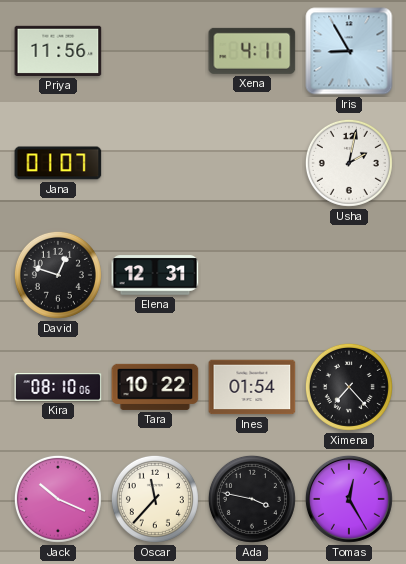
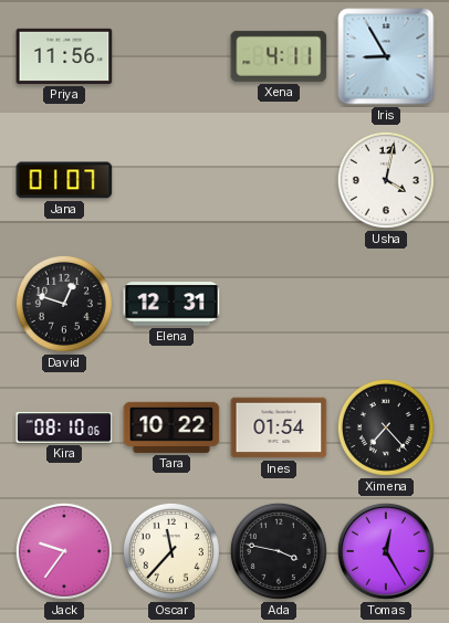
Usha: 2:02 -> 4:02 (386, 180)
Jack: 10:19 -> 9:36 (64, 551)
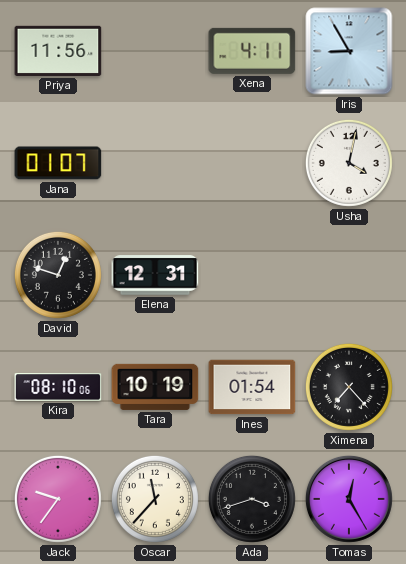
Tara: 10:22 -> 10:19 (155, 387)
Ada: 3:47 -> 3:42 (252, 499)
